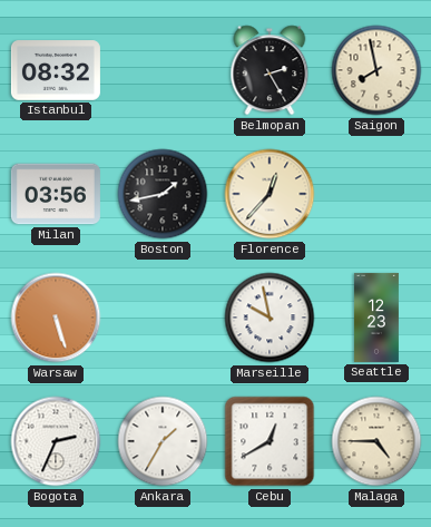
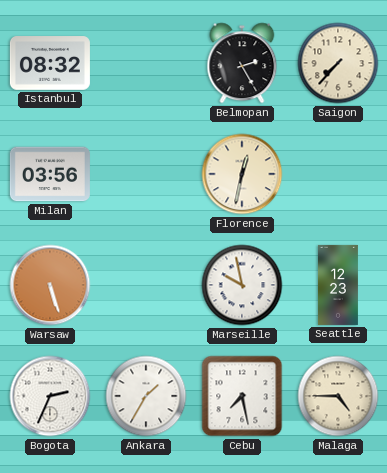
Saigon: 7:58 -> 7:37 (338, 63)
Boston: 1:43 -> none (163, 194)
Florence: 12:37 -> 12:32 (242, 174)
Cebu: 12:40 -> 7:28 (242, 396)
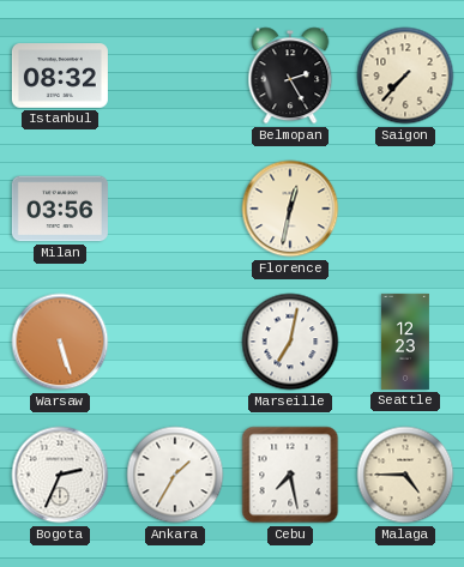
Marseille: 9:58 -> 7:02 (290, 342)
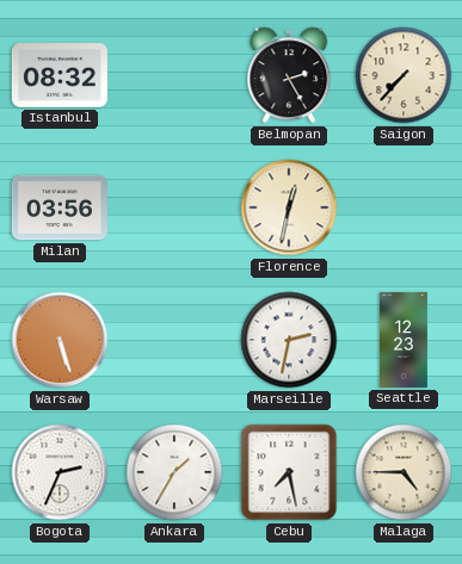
Marseille: 7:02 -> 2:32 (289, 340)
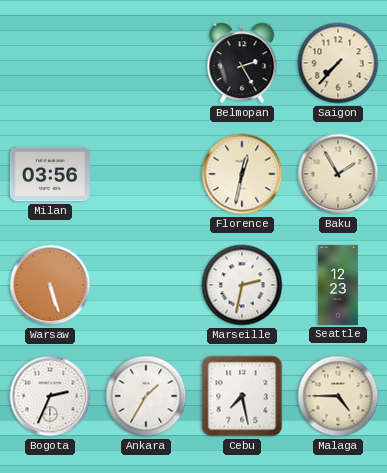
Istanbul: 08:32 -> none (60, 75)
Baku: none -> 1:55 (338, 174)
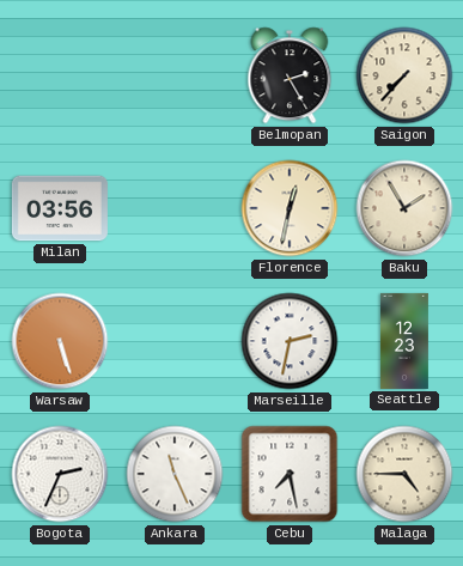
Ankara: 1:35 -> 11:26 (175, 474)
